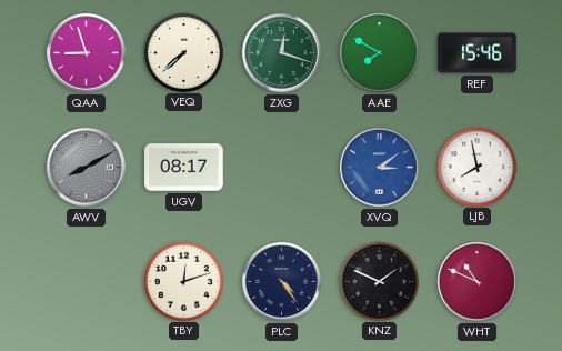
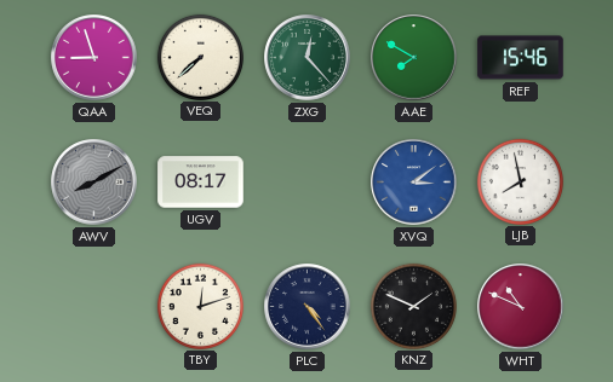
ZXG: 12:18 -> 12:23 (308, 58)
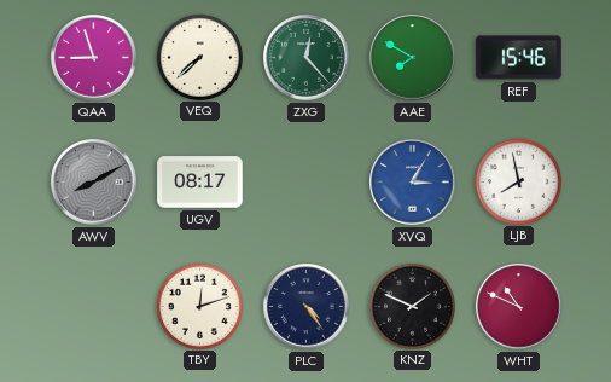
XVQ: 3:09 -> 3:05 (413, 183)
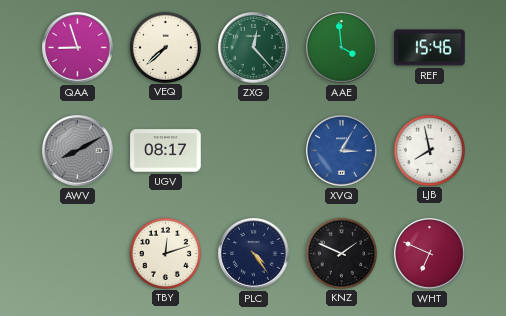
AAE: 7:50 -> 3:59 (342, 48)
WHT: 10:49 -> 6:49 (430, 254)
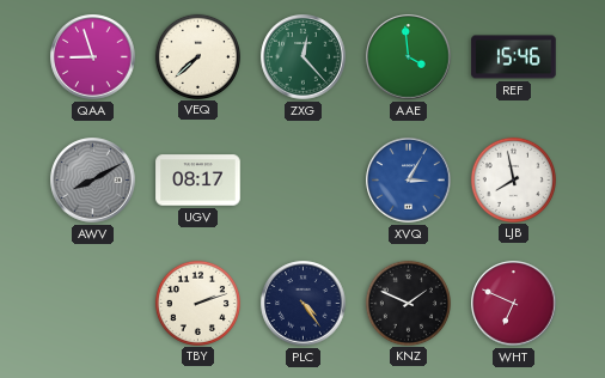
TBY: 12:12 -> 2:12 (197, 303)
